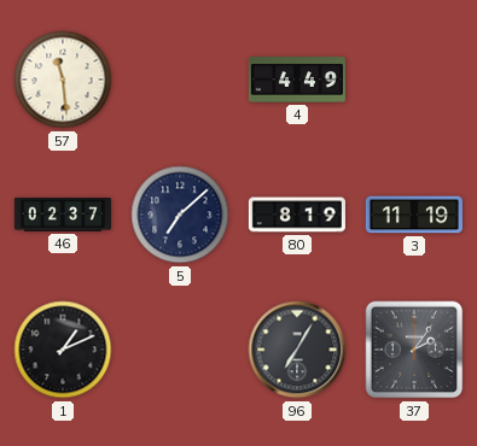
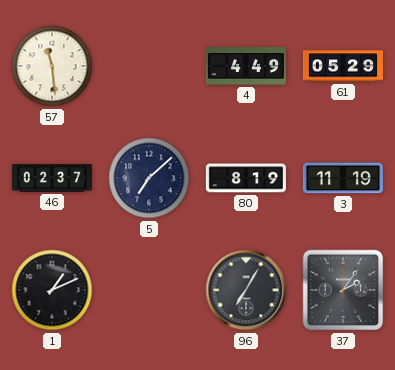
61: none -> 05:29 (343, 66)
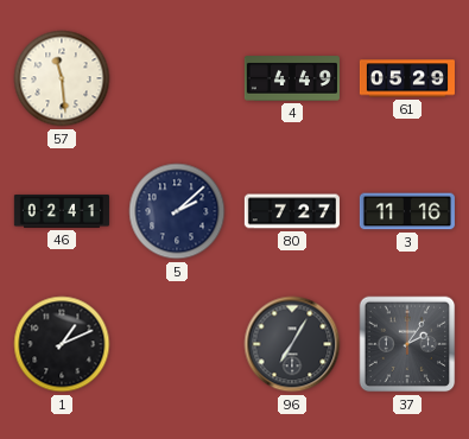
46: 02:37 -> 02:41 (62, 212)
5: 7:08 -> 2:08 (177, 211)
80: 8:19 -> 7:27 (292, 211)
3: 11:19 -> 11:16 (407, 211)
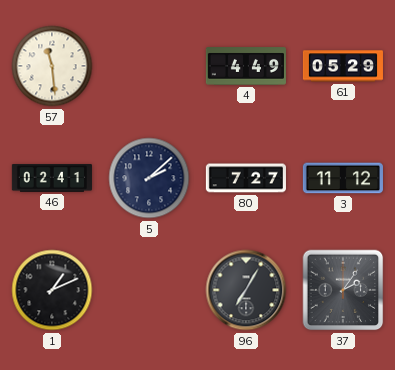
3: 11:16 -> 11:12 (343, 178)
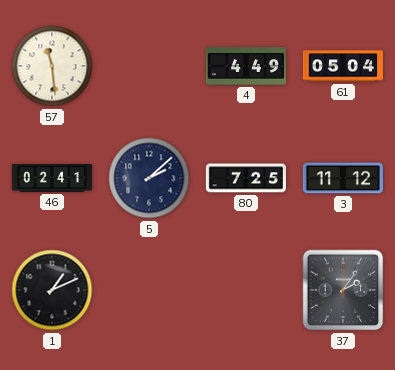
61: 05:29 -> 05:04 (343, 66)
80: 7:27 -> 7:25 (246, 178)
96: 7:05 -> none (246, 290)
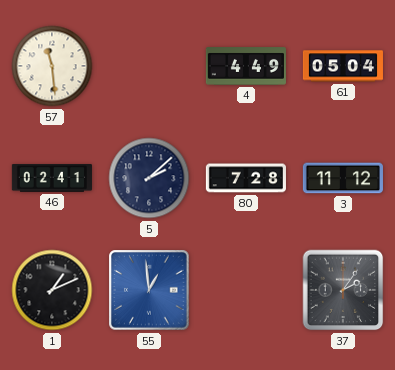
80: 7:25 -> 7:28 (246, 178)
55: none -> 12:59 (149, 290)
